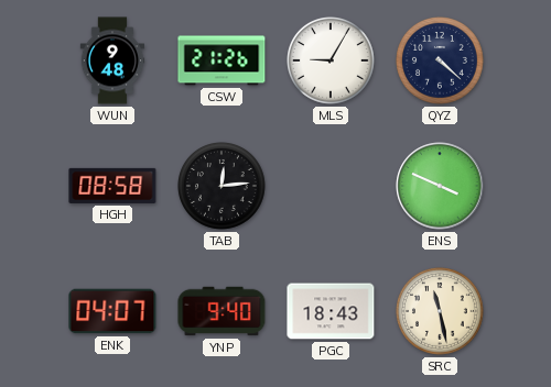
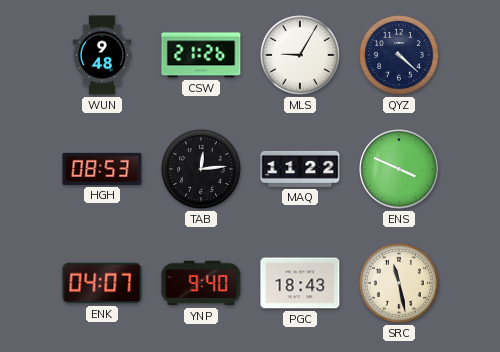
HGH: 08:58 -> 08:53 (102, 169)
MAQ: none -> 11:22 (300, 169)
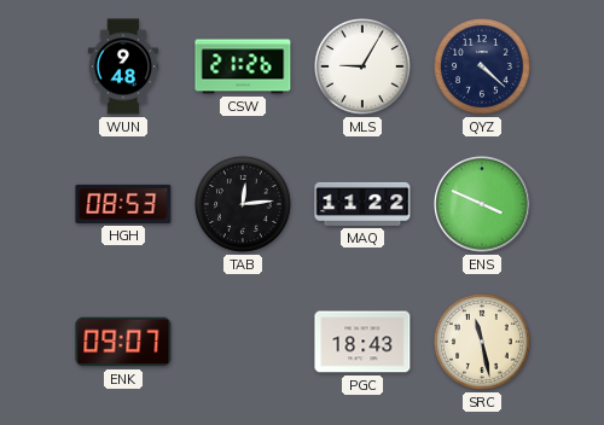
ENK: 04:07 -> 09:07 (123, 342)
YNP: 9:40 -> none (201, 283)
